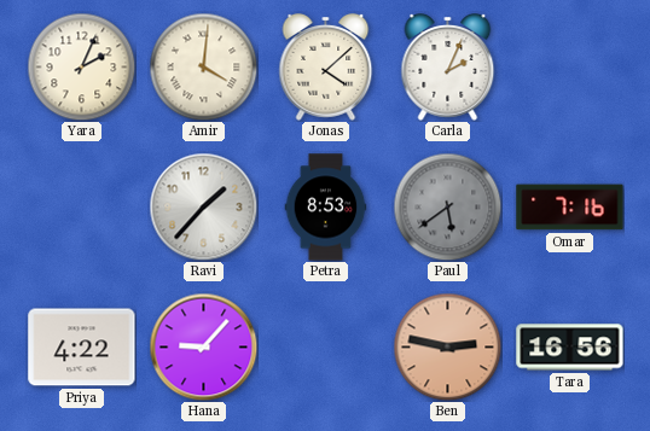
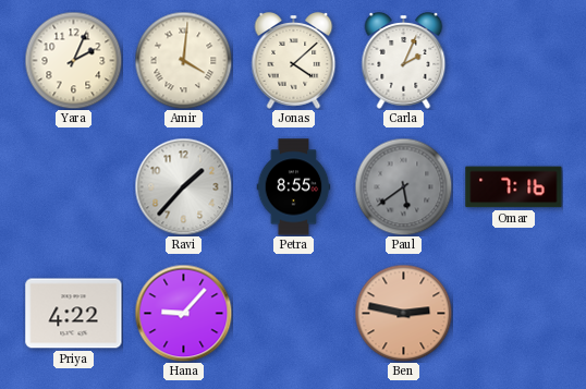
Petra: 8:53 -> 8:55 (294, 187)
Tara: 16:56 -> none (570, 348)
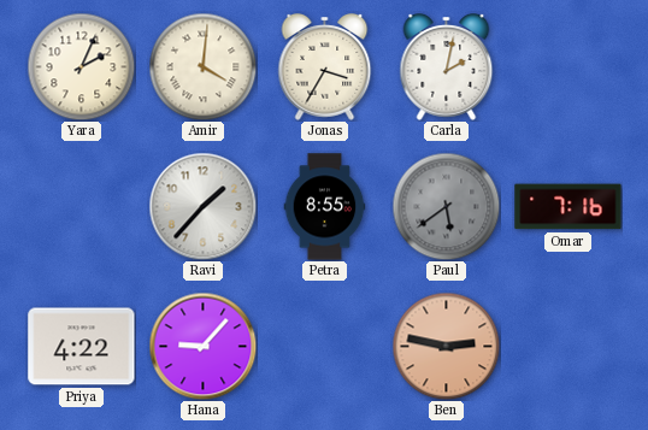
Jonas: 4:08 -> 3:35 (325, 67)
Carla: 2:04 -> 2:02 (447, 67)
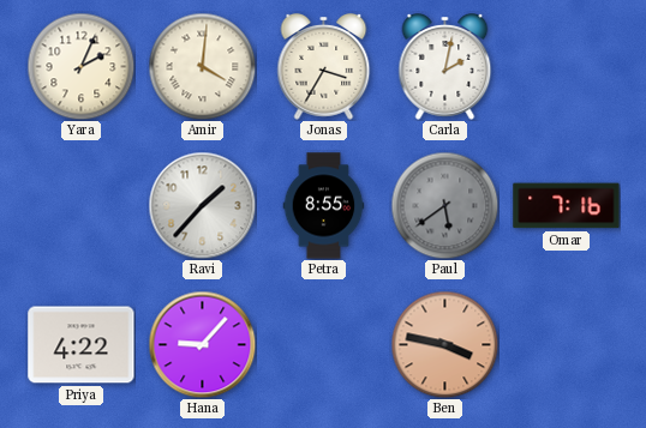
Ben: 2:47 -> 3:47 (444, 344)
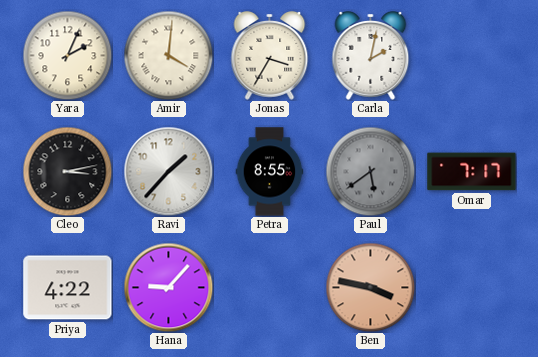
Cleo: none -> 3:13 (67, 171)
Omar: 7:16 -> 7:17 (472, 172)
